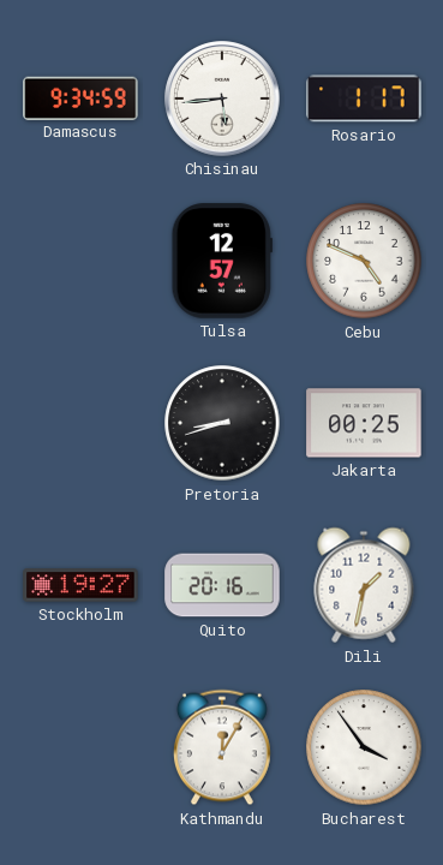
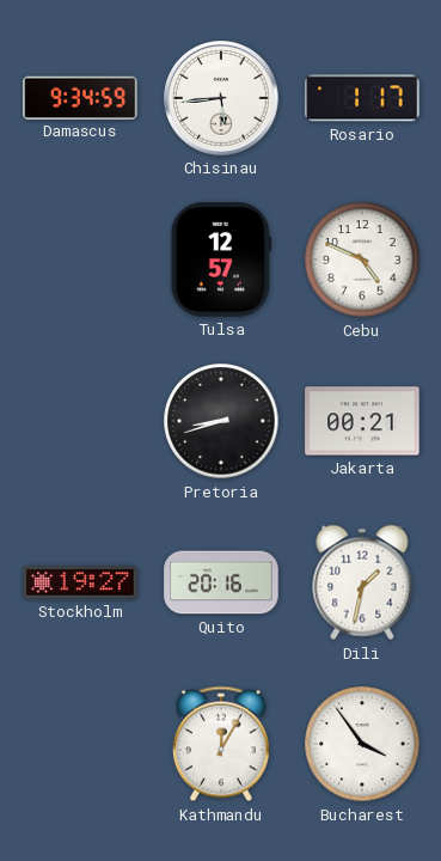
Jakarta: 00:25 -> 00:21 (362, 421)
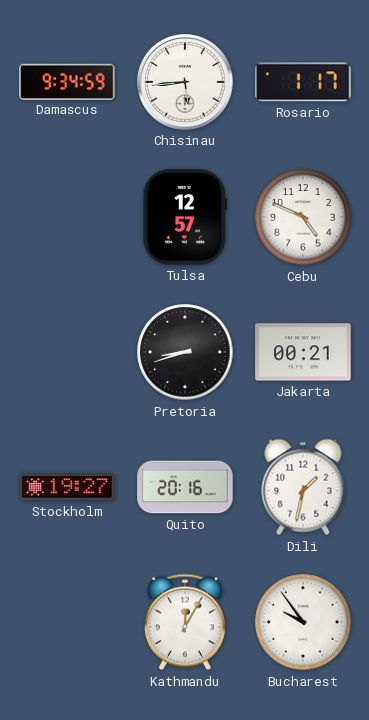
Bucharest: 3:54 -> 9:54 (303, 622)
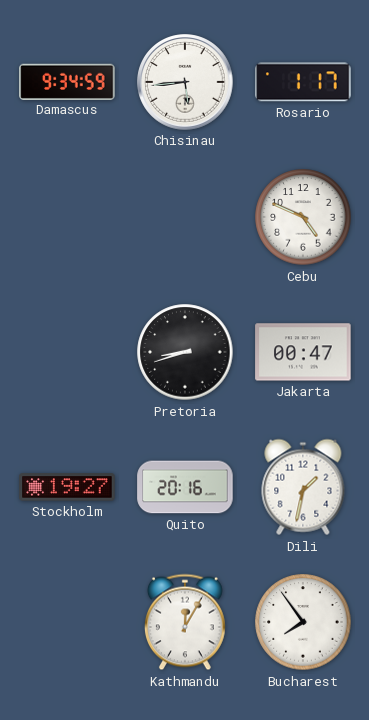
Tulsa: 12:57 -> none (185, 217)
Jakarta: 00:21 -> 00:47 (303, 352)
Bucharest: 9:54 -> 7:54 (303, 622)
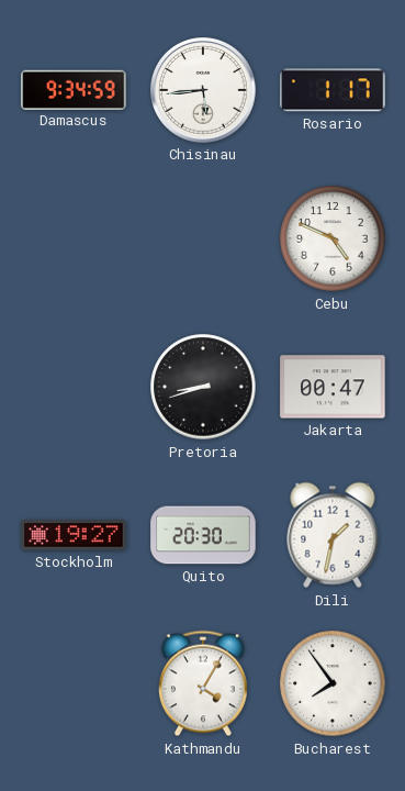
Quito: 20:16 -> 20:30 (203, 535)
Kathmandu: 12:05 -> 4:05 (203, 683)
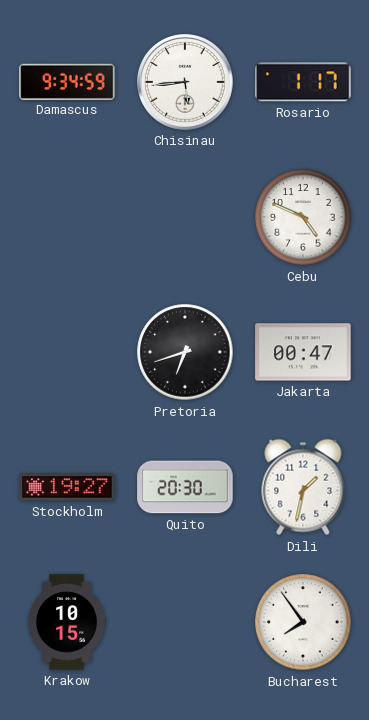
Pretoria: 8:42 -> 6:42 (185, 352)
Krakow: none -> 10:15 (66, 622)
Kathmandu: 4:05 -> none (203, 683)
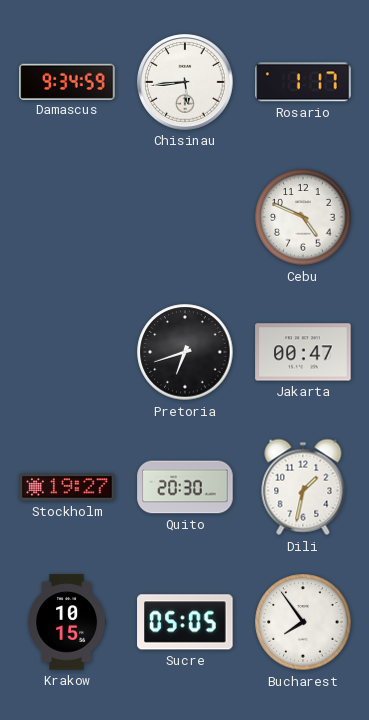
Sucre: none -> 05:05 (185, 622)
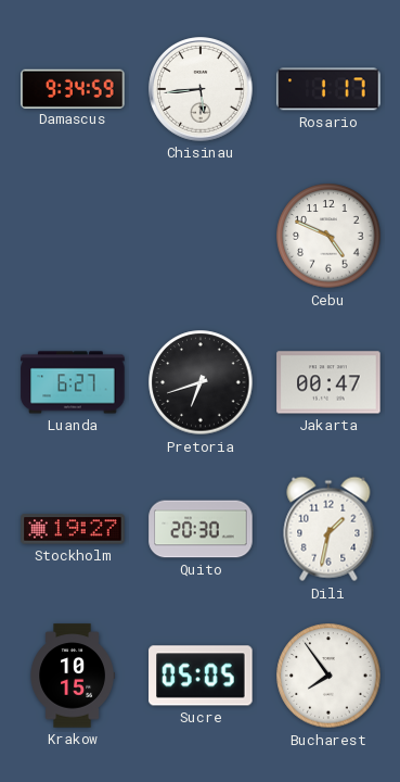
Luanda: none -> 6:27 (73, 382)
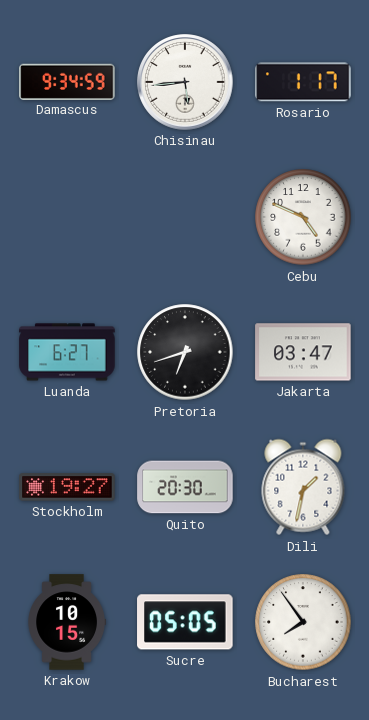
Jakarta: 00:47 -> 03:47 (303, 352)
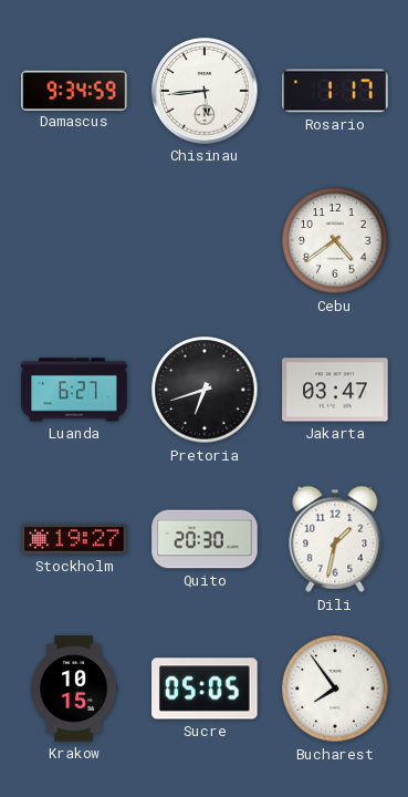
Cebu: 4:49 -> 4:39 (335, 240)
